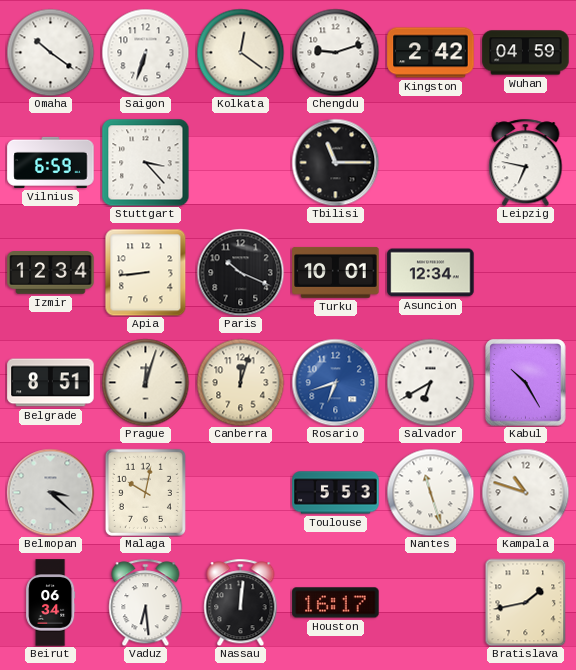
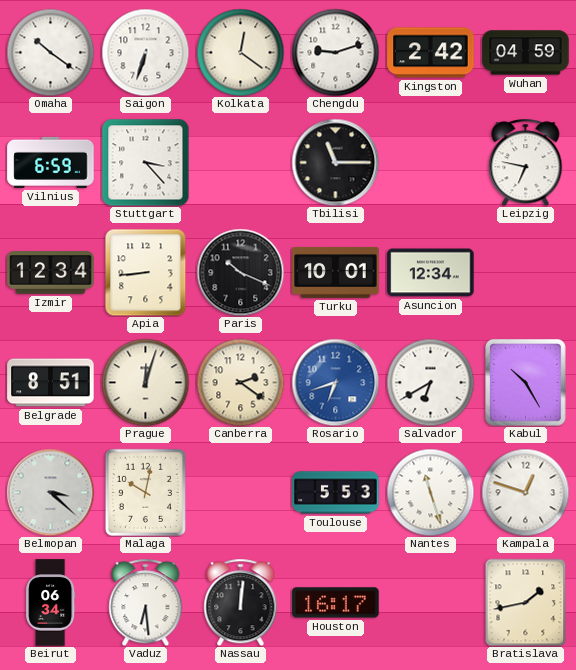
Canberra: 12:03 -> 2:21 (240, 382)
Kampala: 10:48 -> 12:48 (525, 492)
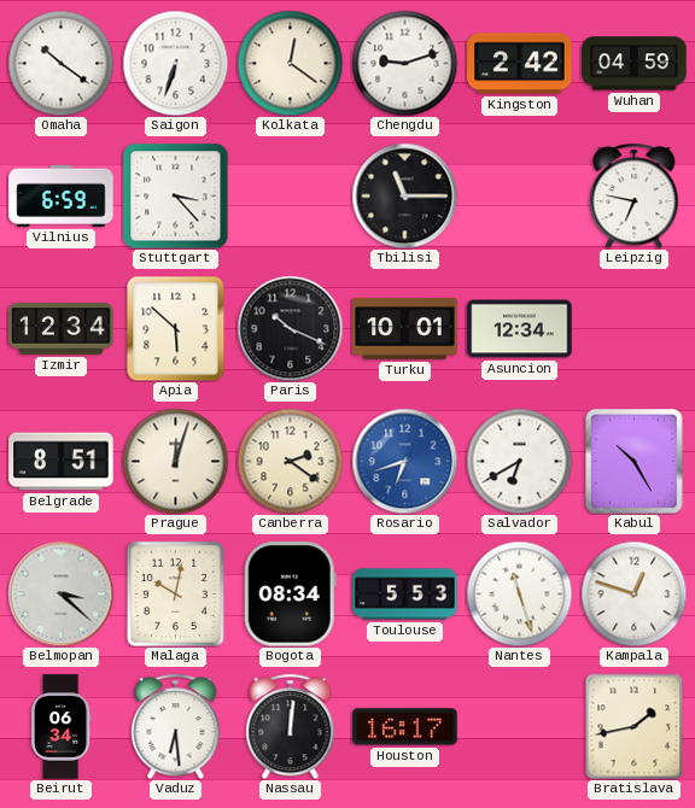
Apia: 8:44 -> 5:52 (176, 328)
Bogota: none -> 08:34 (290, 595)
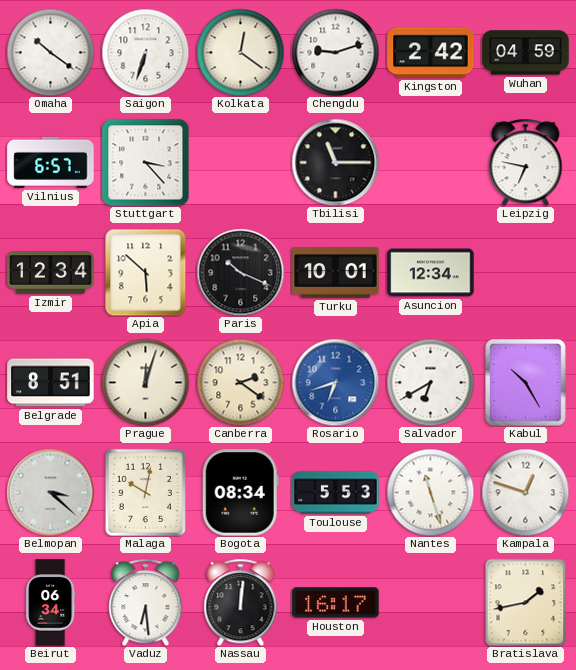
Vilnius: 6:59 -> 6:57 (51, 162)
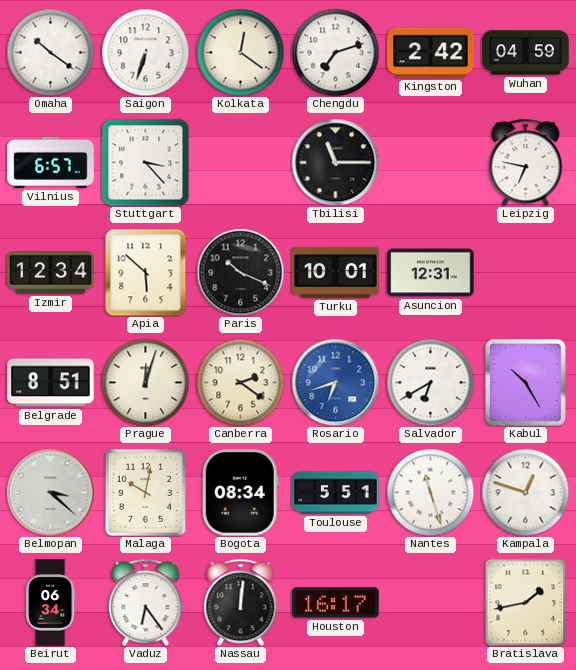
Chengdu: 9:12 -> 7:12 (335, 52)
Asuncion: 12:34 -> 12:31 (431, 273)
Toulouse: 5:53 -> 5:51 (336, 493)
Vaduz: 6:29 -> 6:24 (146, 602)
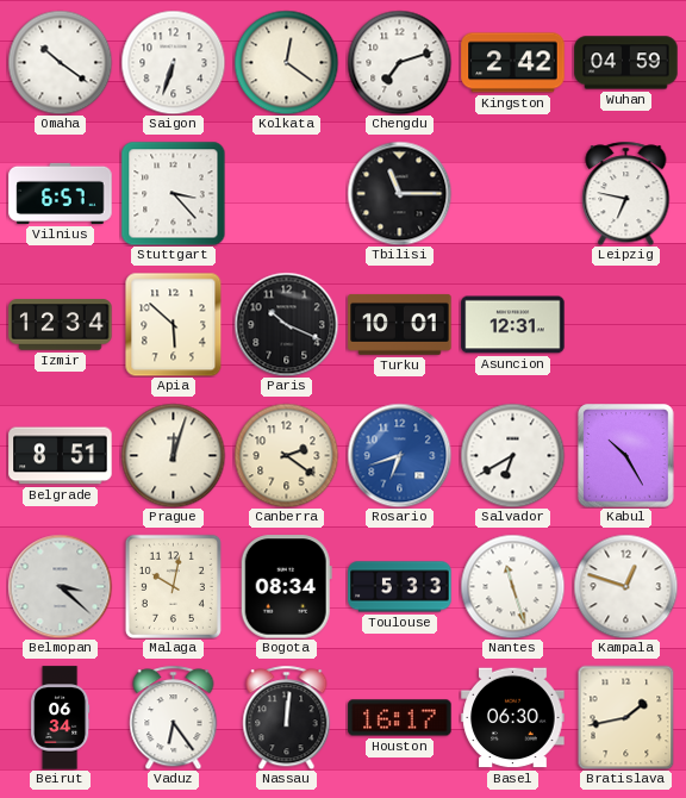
Toulouse: 5:51 -> 5:33 (400, 587)
Basel: none -> 06:30 (513, 718)
